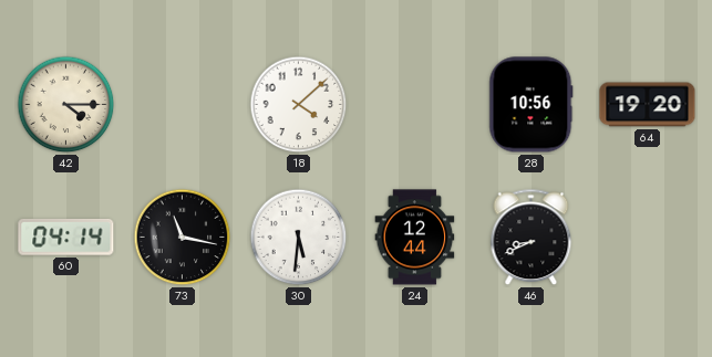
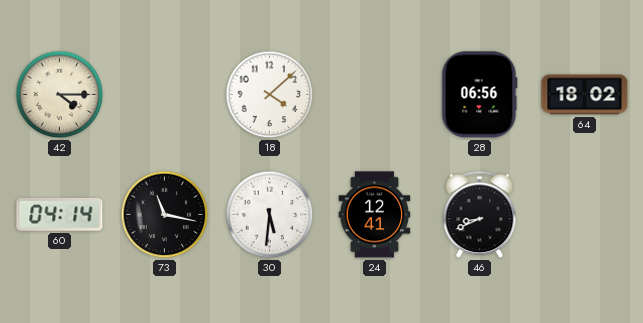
28: 10:56 -> 06:56 (480, 95)
64: 19:20 -> 18:02 (585, 95)
24: 12:44 -> 12:41 (375, 215)
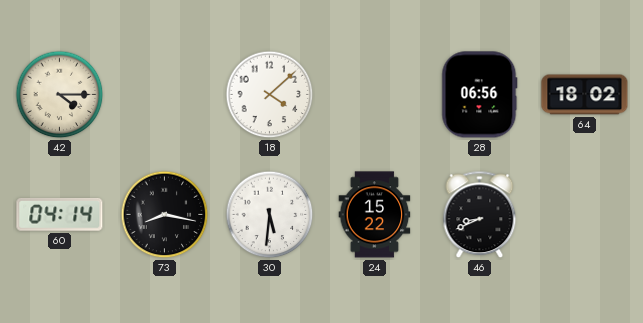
73: 11:17 -> 8:17 (165, 215)
24: 12:41 -> 15:22 (375, 215)
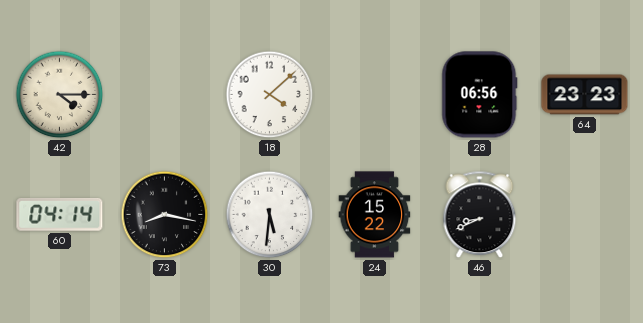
64: 18:02 -> 23:23 (585, 95)
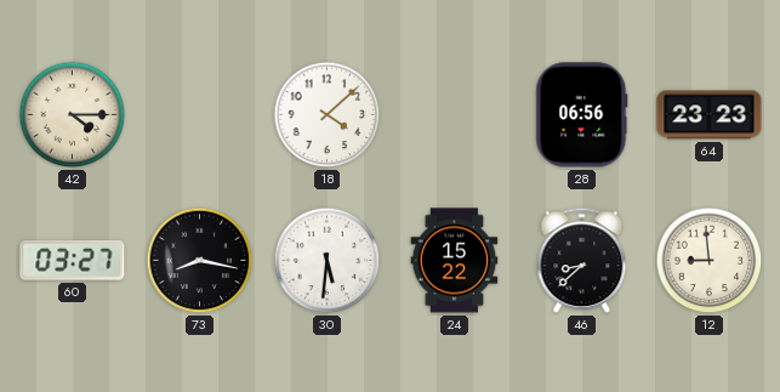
60: 04:14 -> 03:27 (73, 261)
46: 8:41 -> 8:38 (582, 261)
12: none -> 8:59 (710, 261)
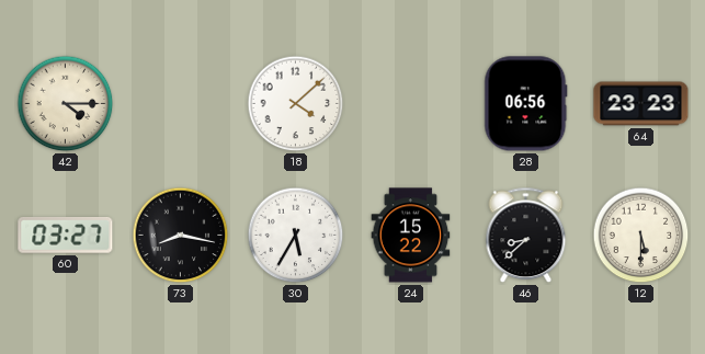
30: 5:31 -> 5:35 (296, 236)
12: 8:59 -> 5:30 (641, 236)
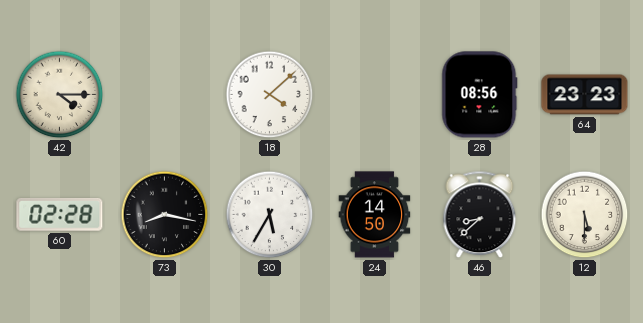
28: 06:56 -> 08:56 (480, 95)
60: 03:27 -> 02:28 (60, 215)
24: 15:22 -> 14:50 (375, 215)
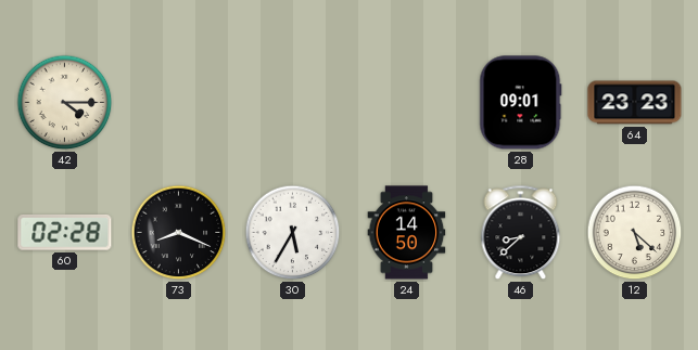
18: 4:08 -> none (270, 95)
28: 08:56 -> 09:01 (521, 103)
73: 8:17 -> 8:19 (179, 233)
12: 5:30 -> 5:22 (635, 233)
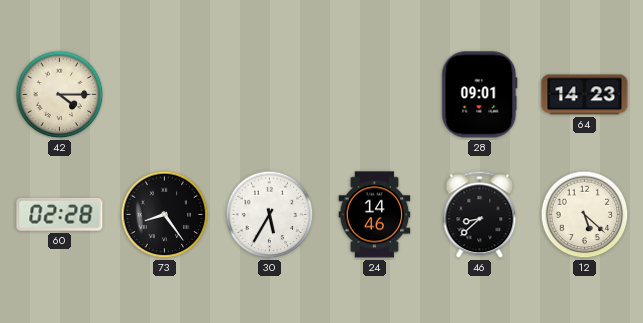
64: 23:23 -> 14:23 (585, 95)
73: 8:19 -> 8:24 (165, 215)
24: 14:50 -> 14:46 (375, 215)
